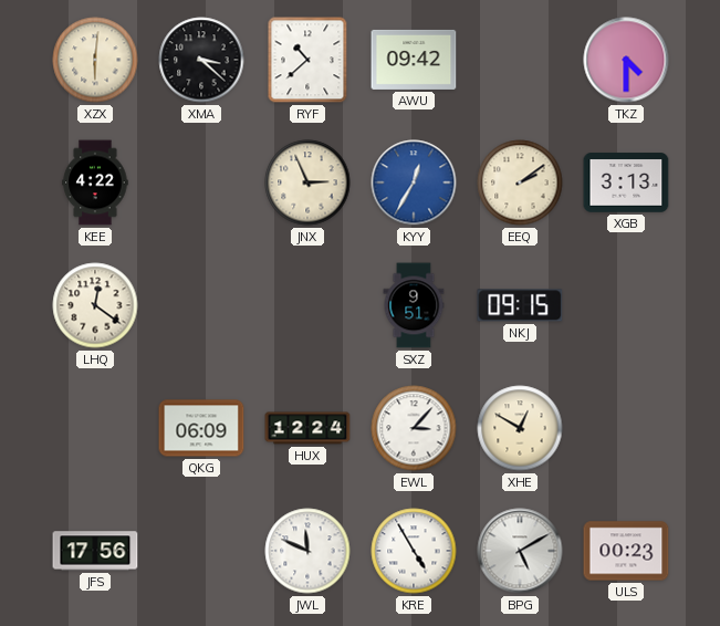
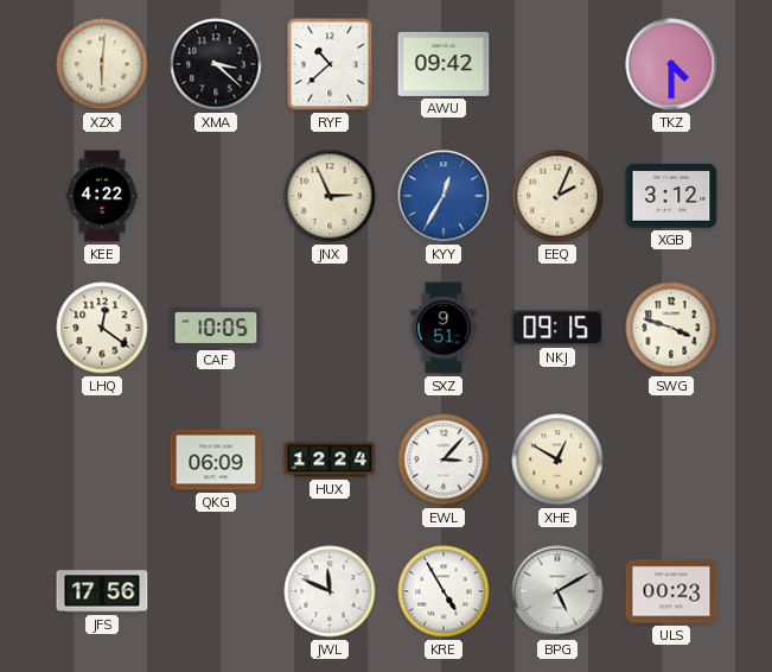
EEQ: 2:09 -> 2:04 (557, 196)
XGB: 3:13 -> 3:12 (671, 196)
CAF: none -> 10:05 (216, 328)
SWG: none -> 3:48 (671, 328)
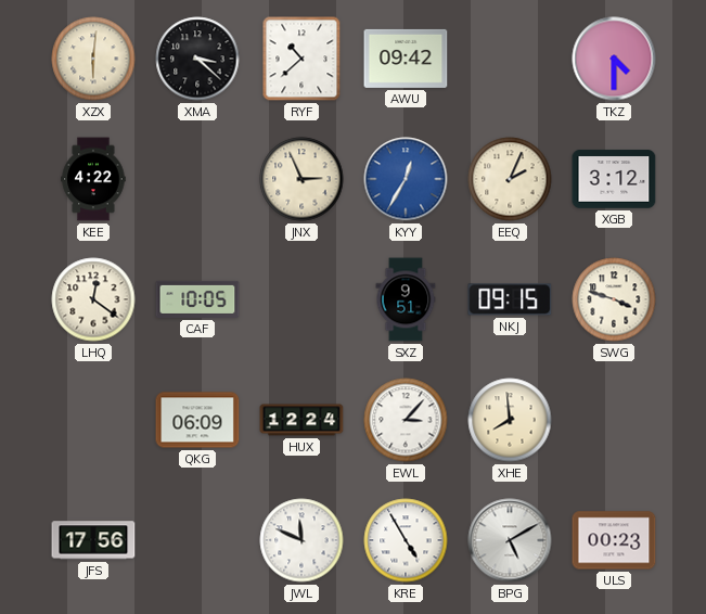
XHE: 12:50 -> 7:59 (510, 420)
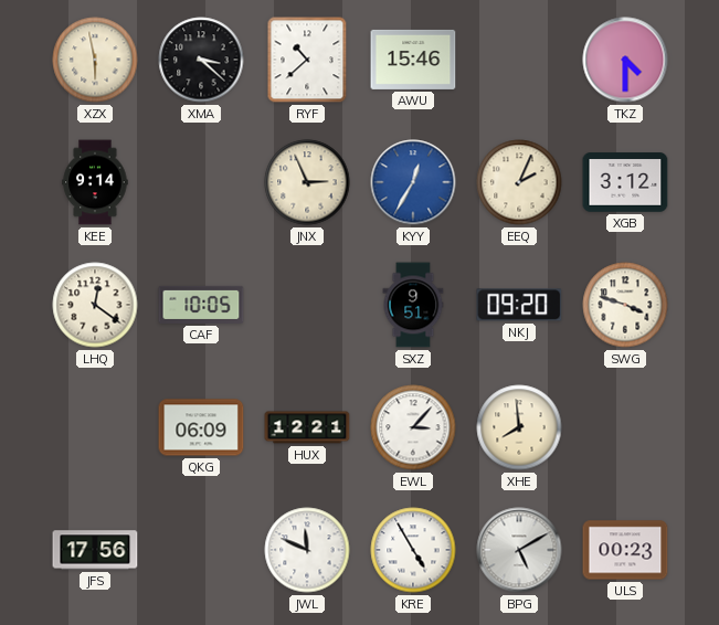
XZX: 6:01 -> 5:58 (95, 60)
AWU: 09:42 -> 15:46 (413, 60)
KEE: 4:22 -> 9:14 (95, 182)
NKJ: 09:15 -> 09:20 (519, 305)
HUX: 12:24 -> 12:21 (307, 427)
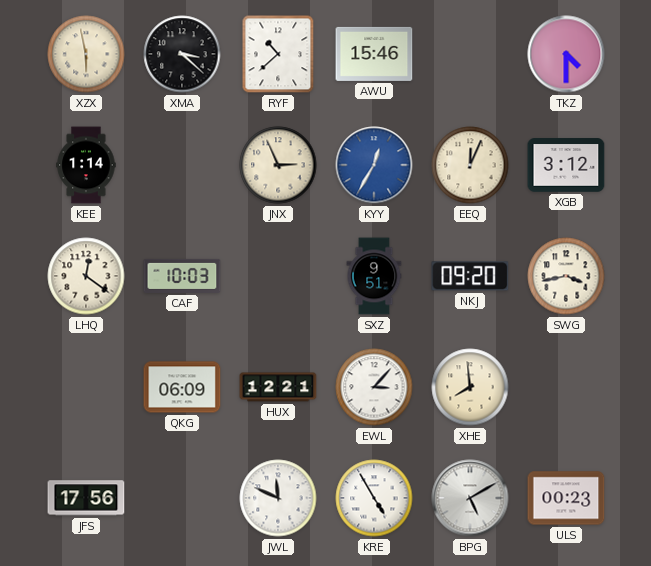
KEE: 9:14 -> 1:14 (86, 165)
EEQ: 2:04 -> 12:04 (470, 165)
CAF: 10:05 -> 10:03 (182, 276)
SWG: 3:48 -> 3:43 (566, 276)
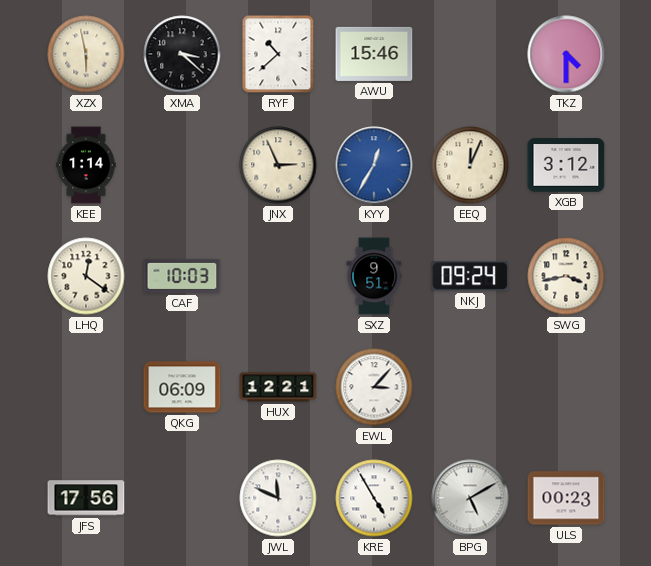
NKJ: 09:20 -> 09:24 (470, 276)
XHE: 7:59 -> none (470, 387)
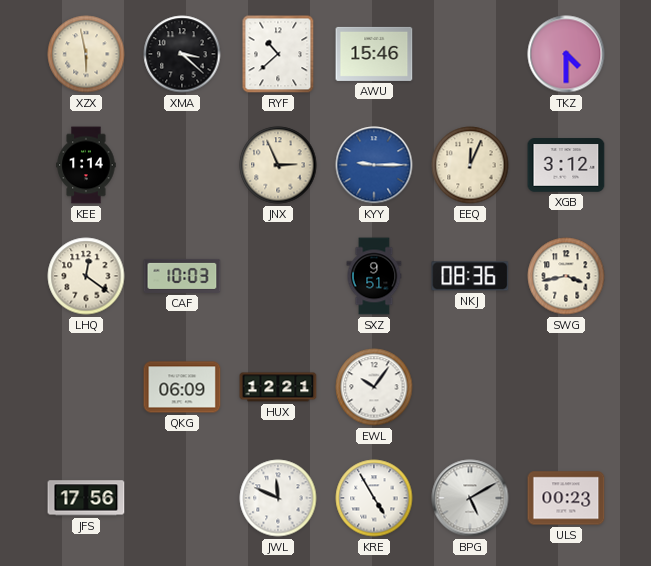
KYY: 12:35 -> 9:15 (374, 165)
NKJ: 09:24 -> 08:36 (470, 276)
EWL: 3:07 -> 10:06 (374, 387)
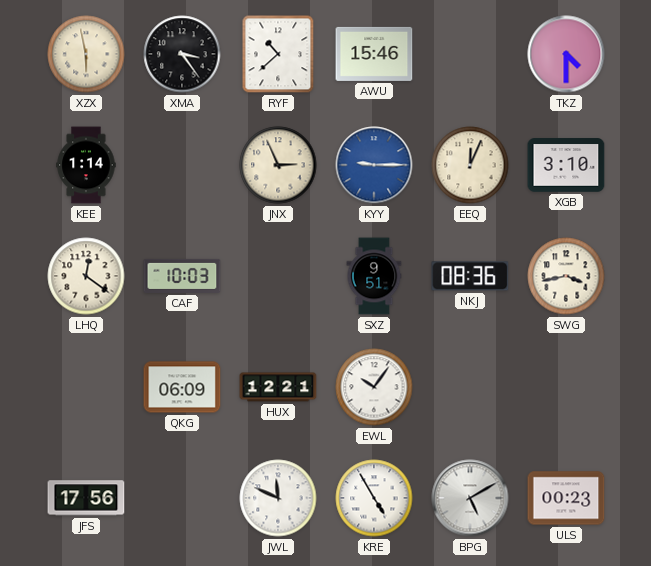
XMA: 3:22 -> 3:24 (182, 54)
XGB: 3:12 -> 3:10 (566, 165)
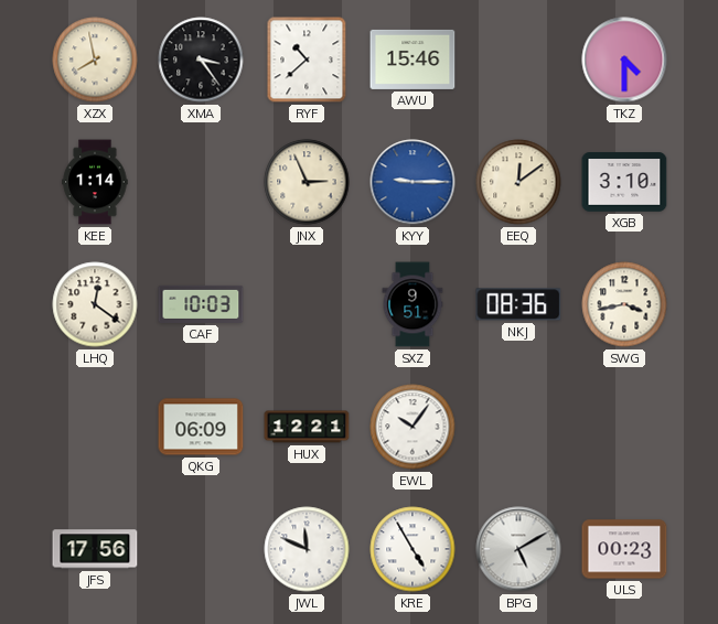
XZX: 5:58 -> 7:58 (95, 60)
EEQ: 12:04 -> 12:09 (518, 182)
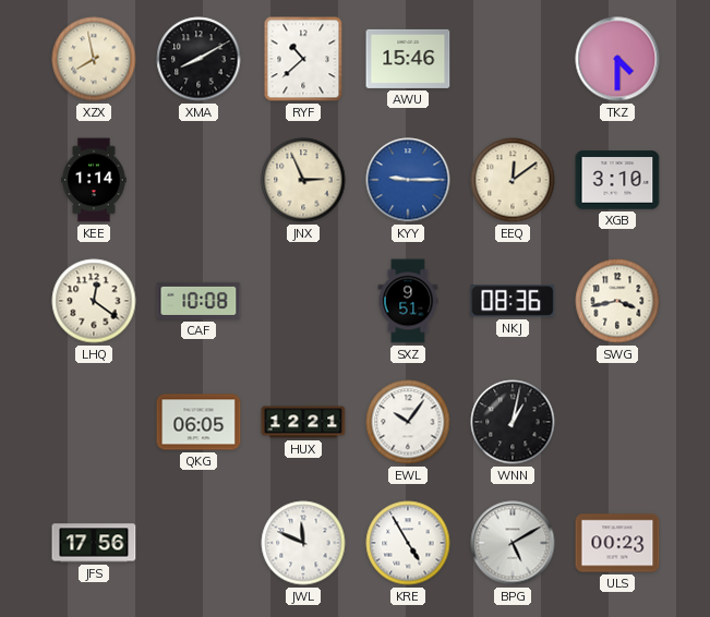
XMA: 3:24 -> 8:10 (198, 59)
CAF: 10:03 -> 10:08 (198, 301)
QKG: 06:09 -> 06:05 (198, 422)
WNN: none -> 1:02 (513, 422)
